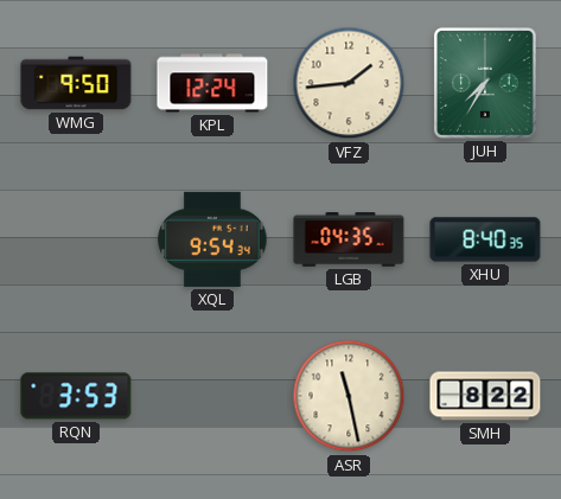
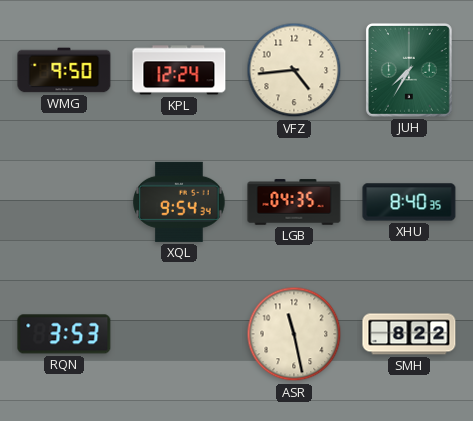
VFZ: 1:44 -> 4:44 (294, 70)
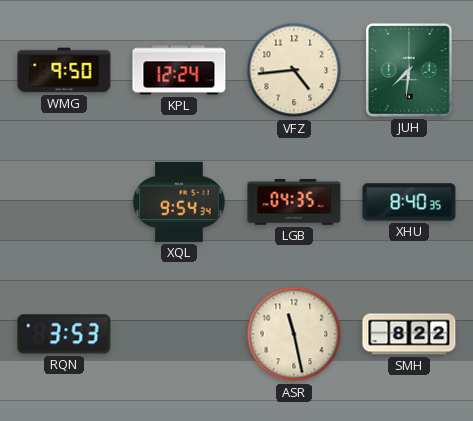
JUH: 7:35 -> 7:31 (409, 70)
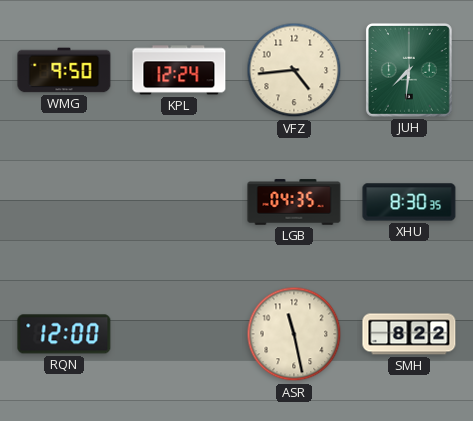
XQL: 9:54 -> none (179, 202)
XHU: 8:40 -> 8:30 (409, 202)
RQN: 3:53 -> 12:00 (64, 334)
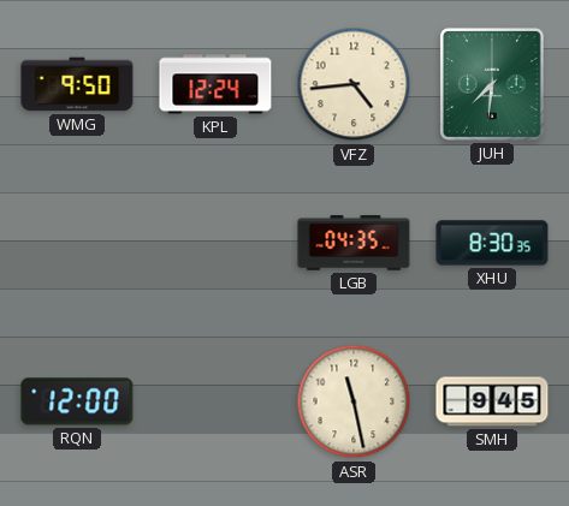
SMH: 8:22 -> 9:45 (492, 401)
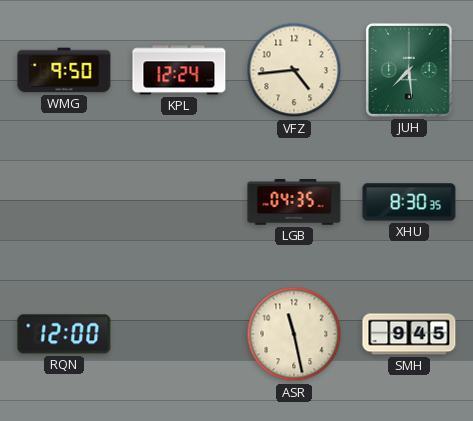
JUH: 7:31 -> 7:29 (409, 70)
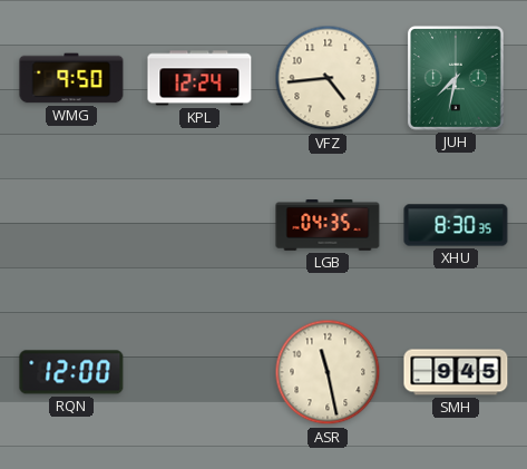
JUH: 7:29 -> 7:32 (456, 78)
